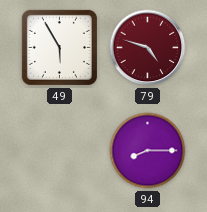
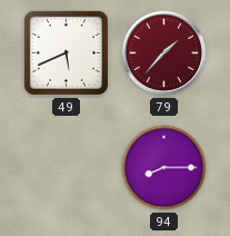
49: 5:55 -> 5:41 (66, 52)
79: 4:48 -> 1:37 (164, 53)
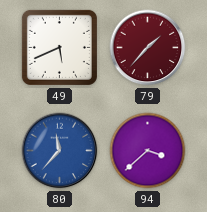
80: none -> 11:37 (60, 151)
94: 8:15 -> 3:38 (148, 151)
